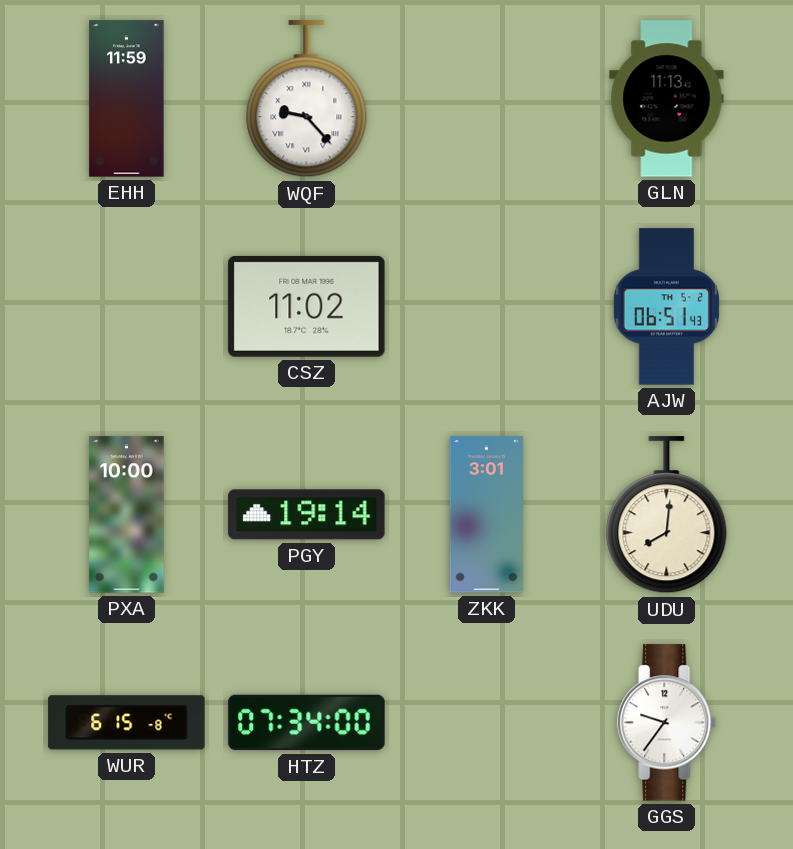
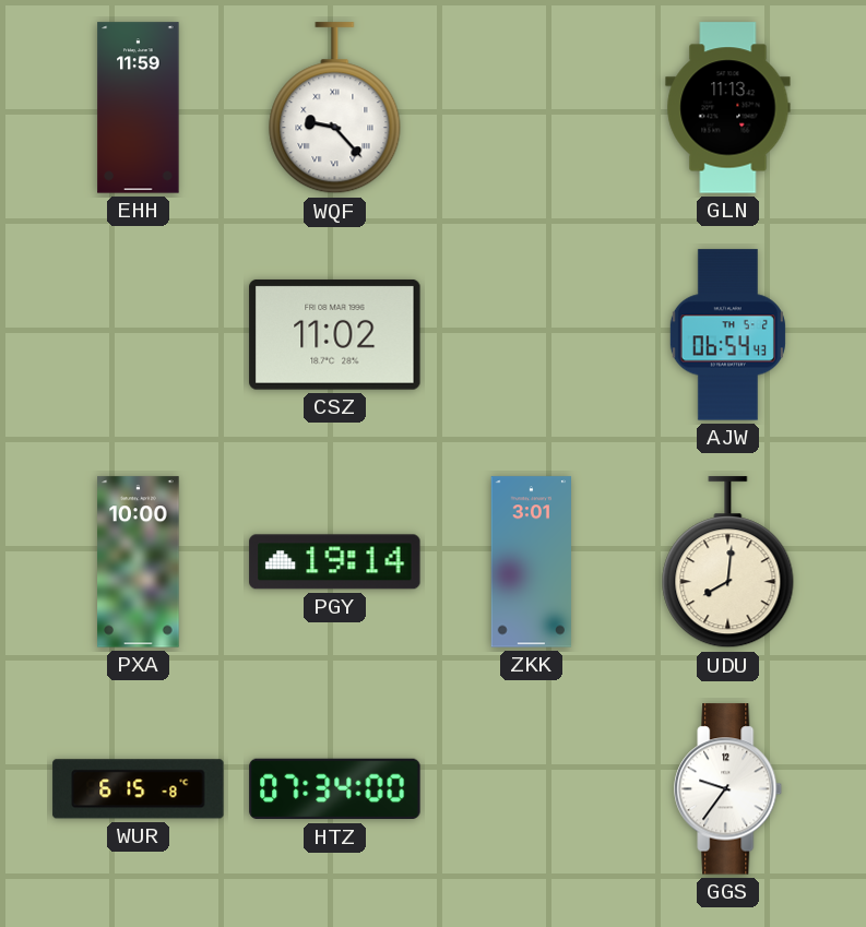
AJW: 06:51 -> 06:54 (727, 335)
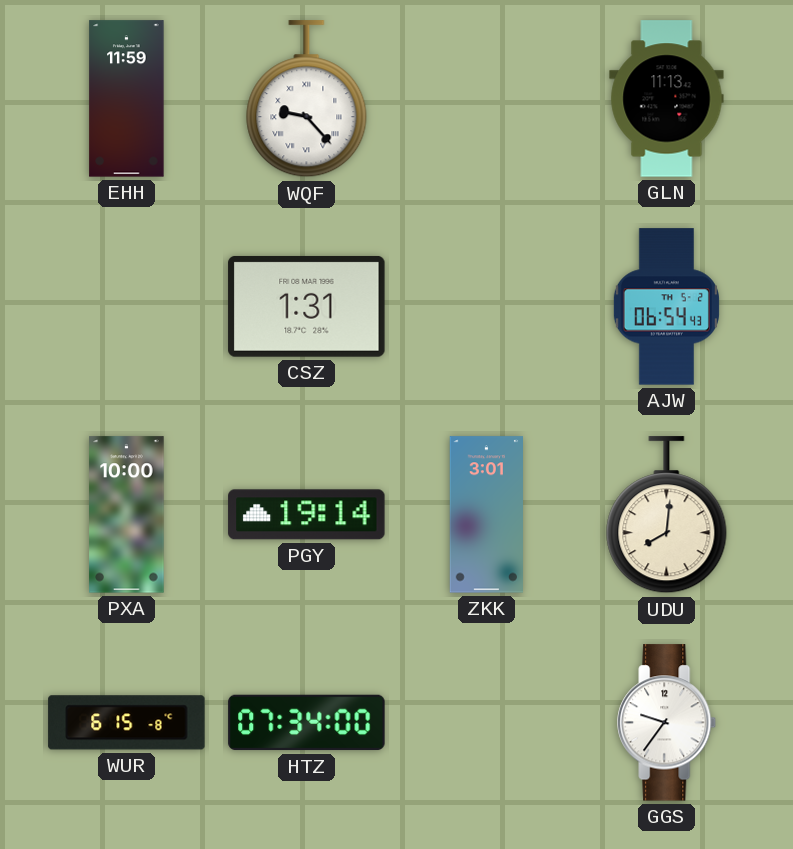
CSZ: 11:02 -> 1:31 (307, 306)
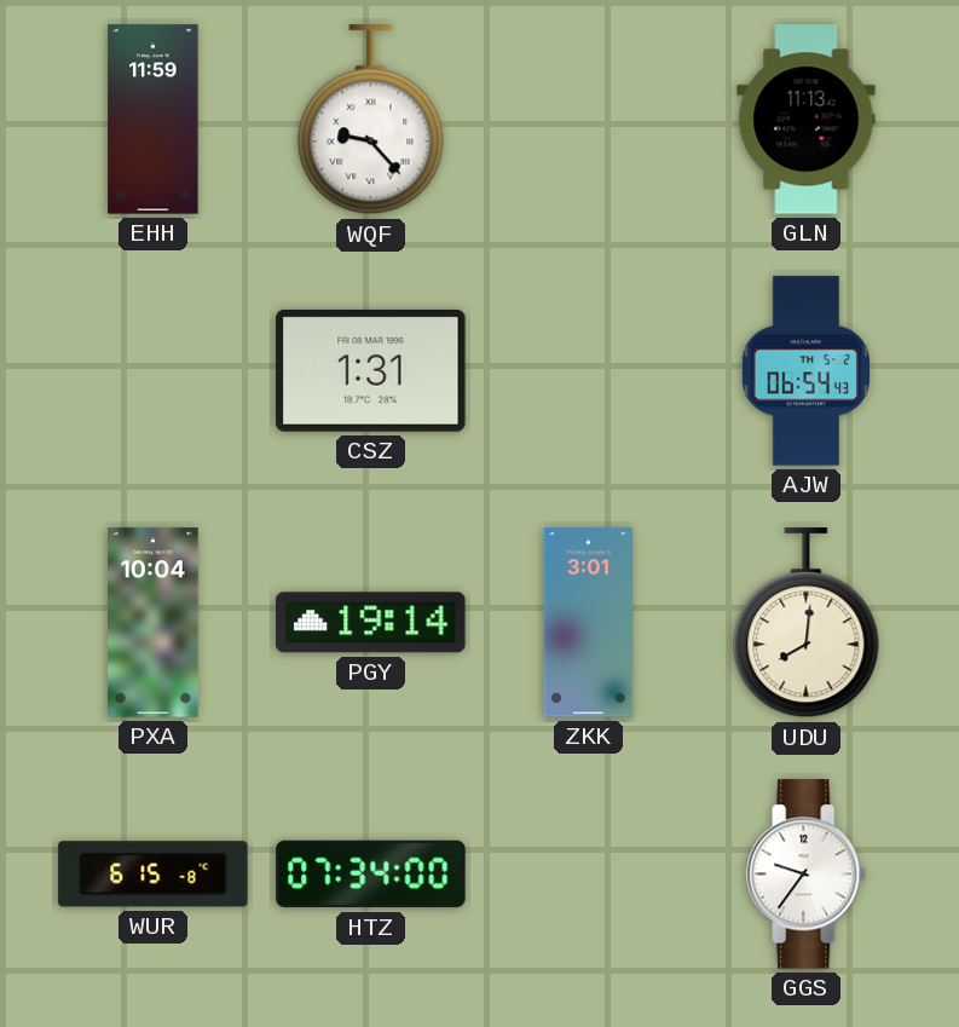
PXA: 10:00 -> 10:04 (154, 623)
